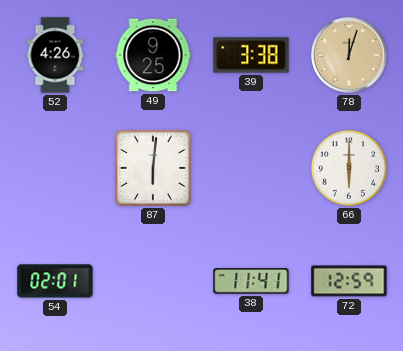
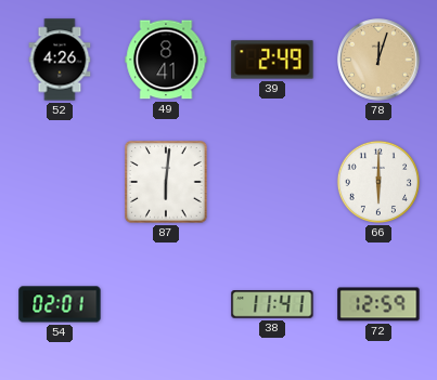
49: 9:25 -> 8:41 (166, 60)
39: 3:38 -> 2:49 (272, 60)
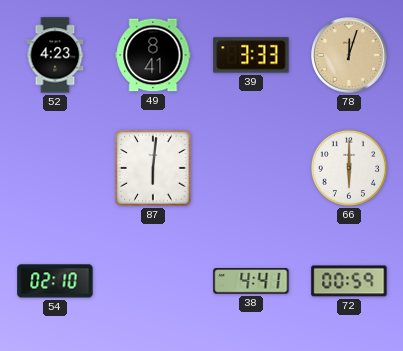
52: 4:26 -> 4:23 (55, 55)
39: 2:49 -> 3:33 (251, 55)
54: 02:01 -> 02:10 (55, 281)
38: 11:41 -> 4:41 (251, 281)
72: 12:59 -> 00:59 (349, 281)
